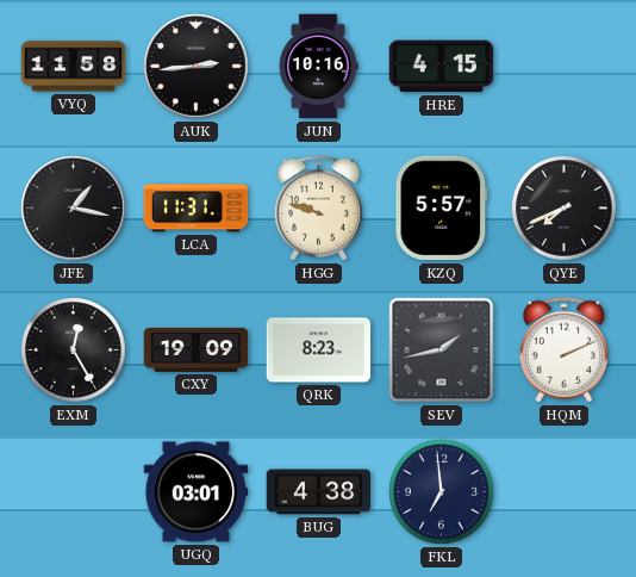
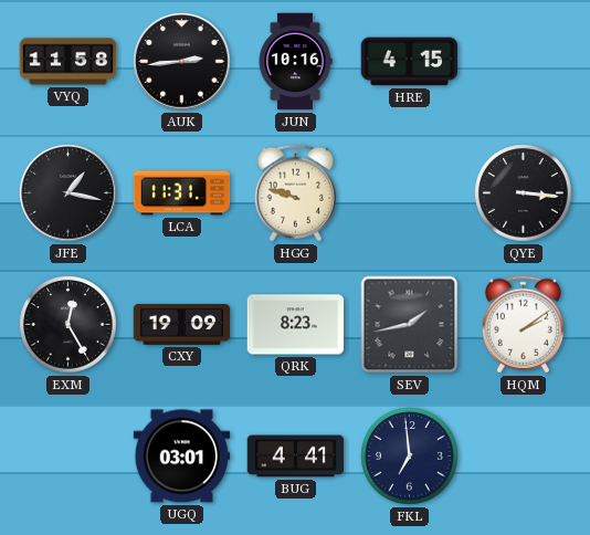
KZQ: 5:57 -> none (442, 209)
QYE: 7:41 -> 3:16 (524, 193)
HQM: 2:11 -> 2:09 (523, 325)
BUG: 4:38 -> 4:41 (296, 457)
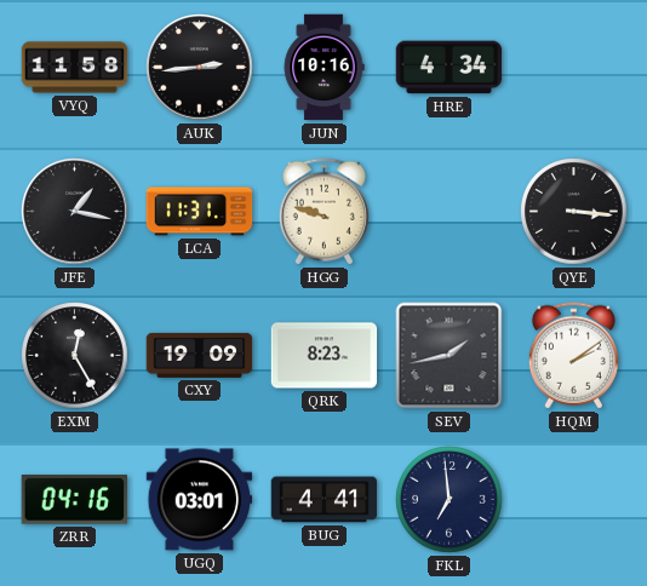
HRE: 4:15 -> 4:34 (450, 68)
ZRR: none -> 04:16 (74, 500)
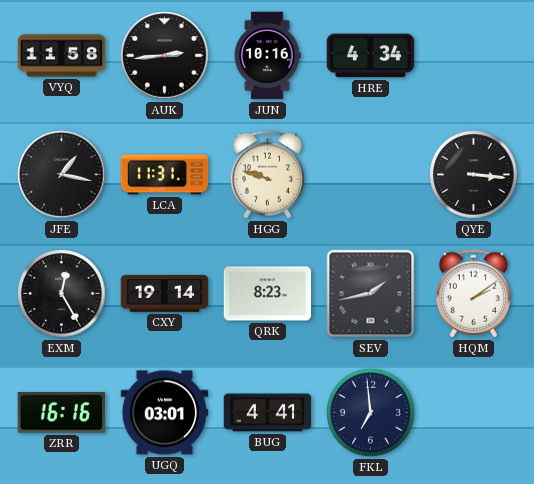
CXY: 19:09 -> 19:14 (165, 293)
ZRR: 04:16 -> 16:16 (61, 413)
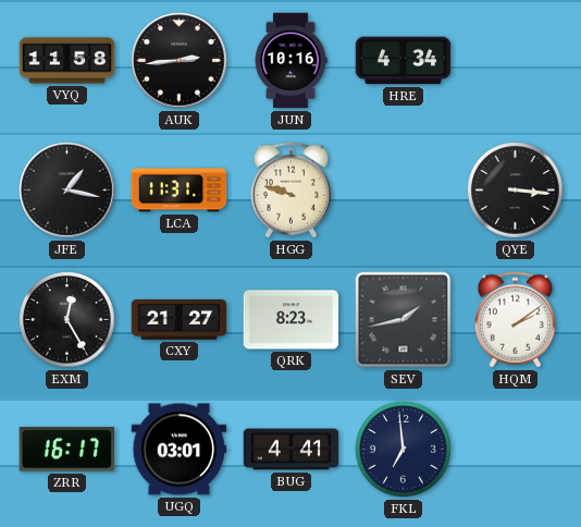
CXY: 19:14 -> 21:27 (180, 319)
ZRR: 16:16 -> 16:17 (66, 450)
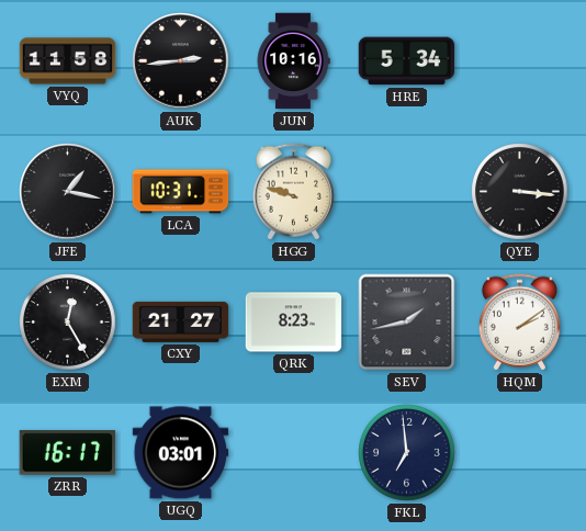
HRE: 4:34 -> 5:34 (407, 61)
LCA: 11:31 -> 10:31 (181, 192)
BUG: 4:41 -> none (292, 450)
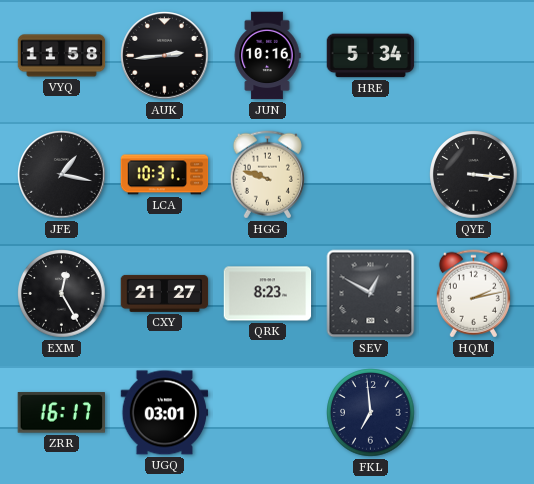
SEV: 1:43 -> 12:50 (371, 294)
HQM: 2:09 -> 2:13 (473, 294)
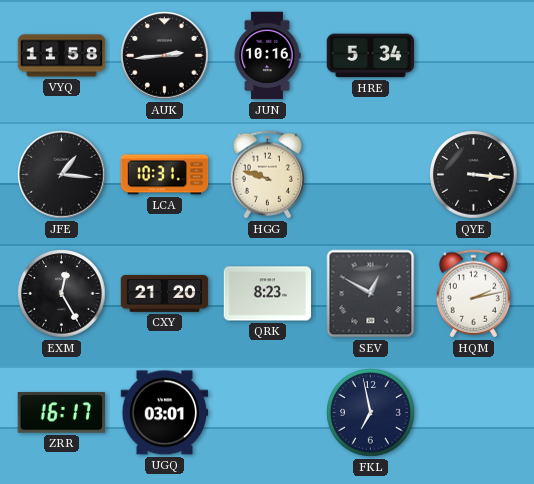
JFE: 1:17 -> 1:16 (62, 175)
CXY: 21:27 -> 21:20 (165, 293)
FKL: 6:59 -> 6:58 (371, 413)
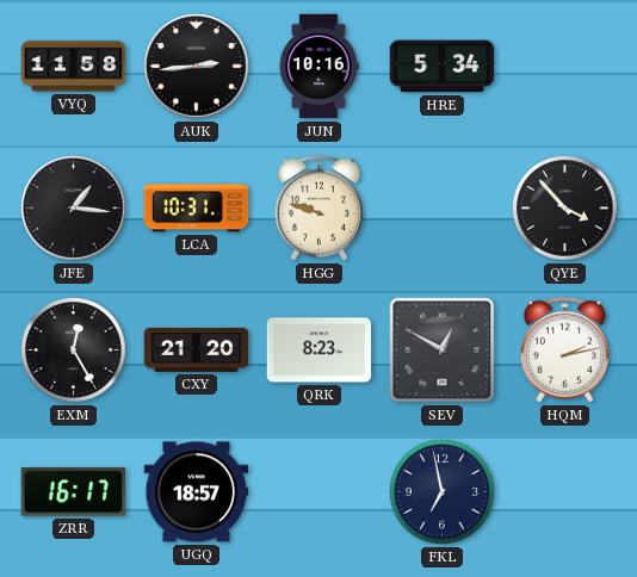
QYE: 3:16 -> 3:53 (565, 209)
UGQ: 03:01 -> 18:57 (197, 492)
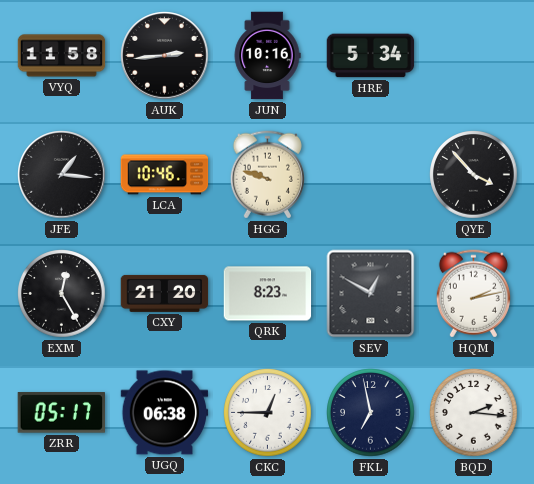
LCA: 10:31 -> 10:46 (165, 175)
ZRR: 16:17 -> 05:17 (61, 413)
UGQ: 18:57 -> 06:38 (165, 413)
CKC: none -> 12:45 (268, 413)
BQD: none -> 2:16 (474, 413)
